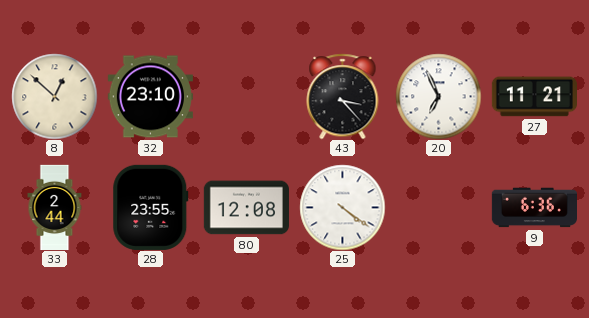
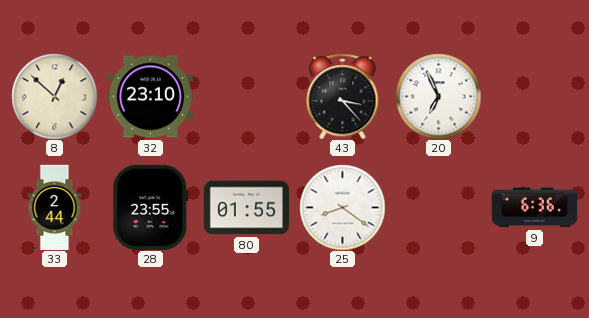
27: 11:21 -> none (534, 97)
80: 12:08 -> 01:55 (246, 208)
25: 4:21 -> 8:21 (342, 207)
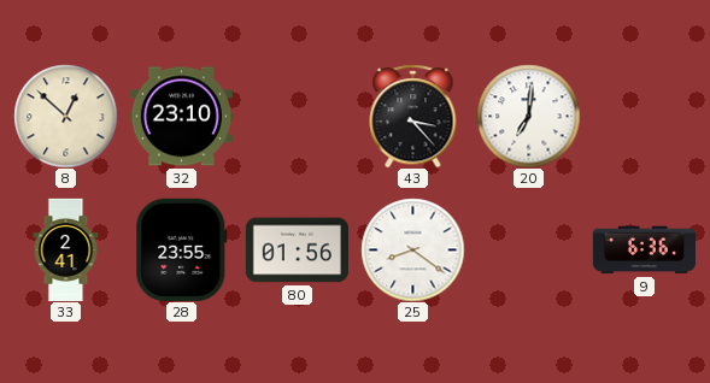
20: 6:56 -> 7:01 (528, 116)
33: 2:44 -> 2:41 (66, 249)
80: 01:55 -> 01:56 (297, 251)
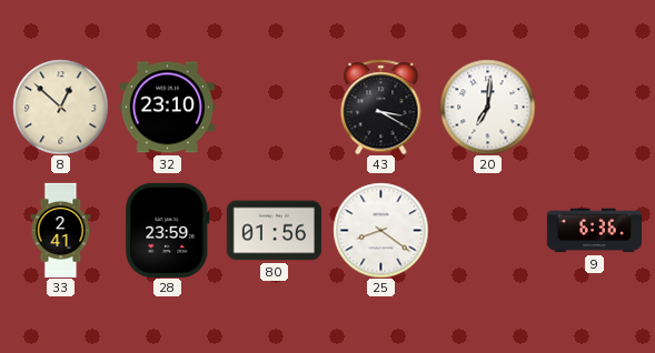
43: 3:23 -> 3:20 (381, 107)
28: 23:55 -> 23:59 (168, 230)
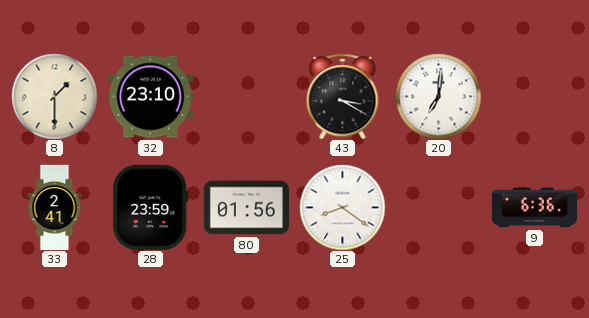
8: 12:52 -> 1:30 (54, 96)
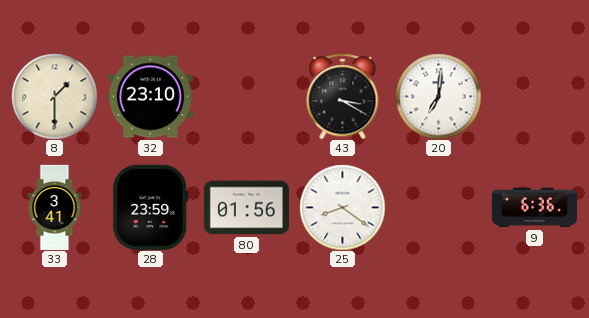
33: 2:41 -> 3:41 (55, 207)
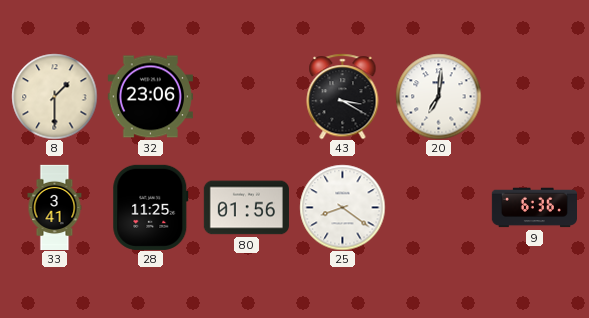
32: 23:10 -> 23:06 (150, 97)
28: 23:59 -> 11:25 (151, 207)
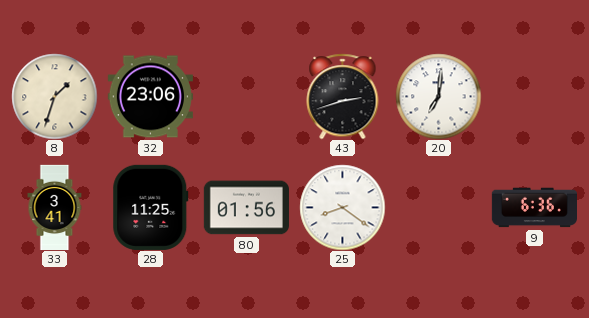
8: 1:30 -> 1:33 (54, 96)
43: 3:20 -> 2:42 (343, 96)
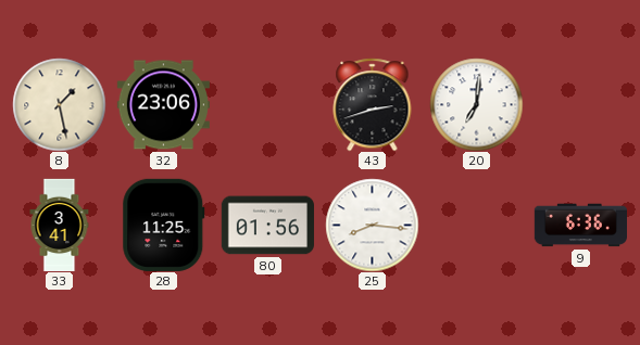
8: 1:33 -> 1:28 (59, 104)
25: 8:21 -> 8:16 (372, 225)
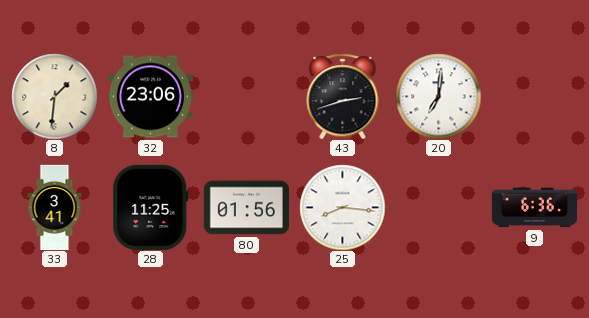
8: 1:28 -> 1:31 (54, 96)
